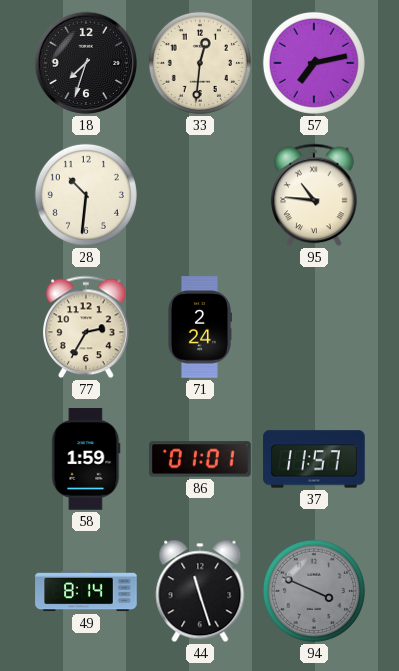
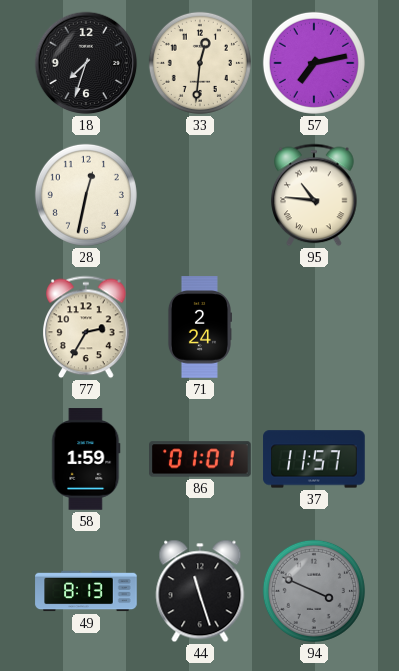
28: 10:31 -> 12:32 (86, 195)
49: 8:14 -> 8:13 (86, 591)
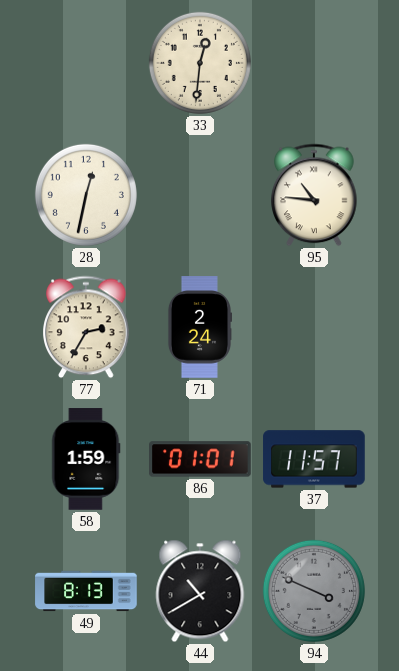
18: 7:33 -> none (86, 63)
57: 7:13 -> none (314, 63)
44: 11:27 -> 10:40 (200, 591)
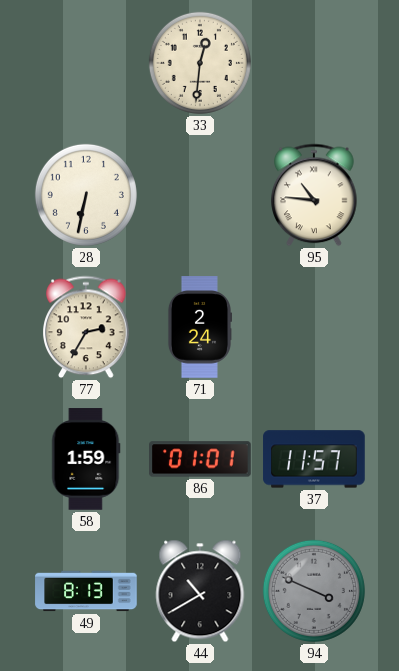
28: 12:32 -> 6:32 (86, 195)
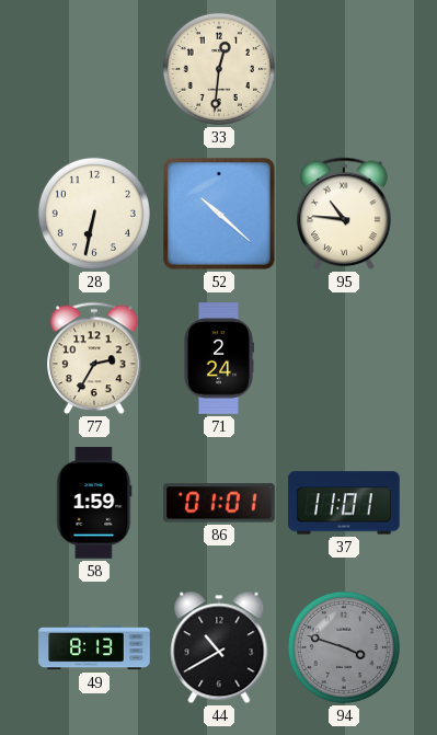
52: none -> 10:22 (220, 215)
37: 11:57 -> 11:01 (344, 503)
94: 3:49 -> 3:48 (344, 647)
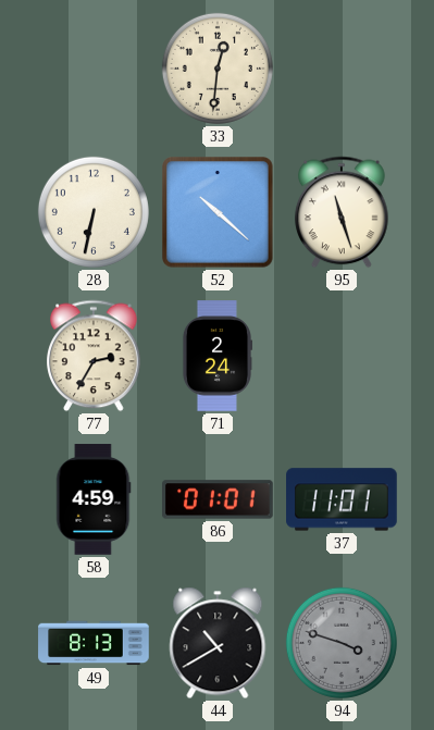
95: 10:46 -> 11:27 (342, 212)
58: 1:59 -> 4:59 (94, 499)
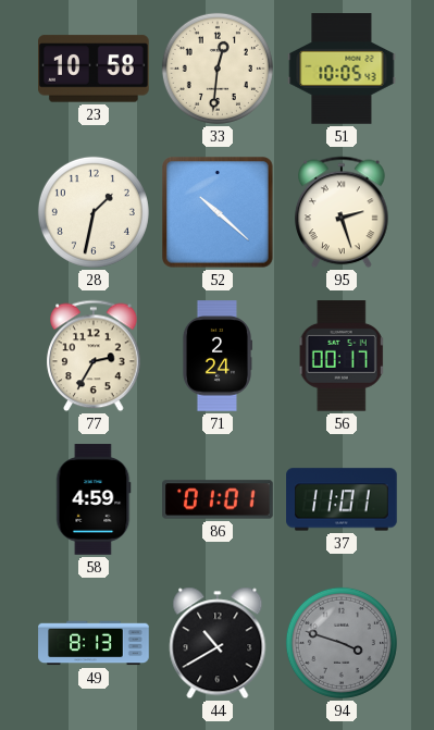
23: none -> 10:58 (95, 69)
51: none -> 10:05 (342, 69)
28: 6:32 -> 1:32 (94, 212)
95: 11:27 -> 2:27 (342, 212)
56: none -> 00:17 (342, 357)
